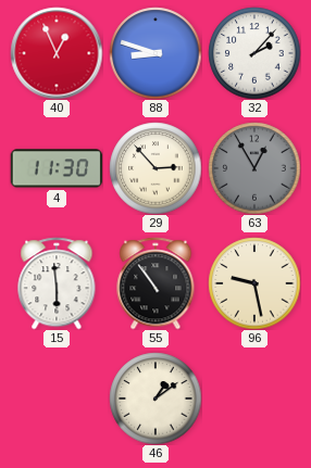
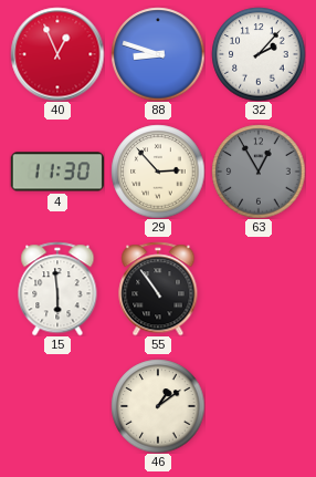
96: 9:28 -> none (254, 283)
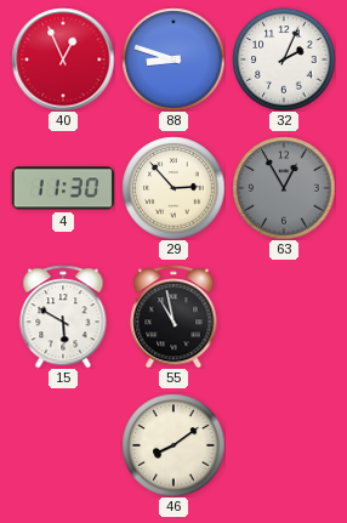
32: 2:07 -> 2:04 (284, 59)
15: 5:59 -> 5:50 (63, 317)
55: 10:54 -> 10:58 (173, 317)
46: 1:09 -> 8:09 (173, 445)
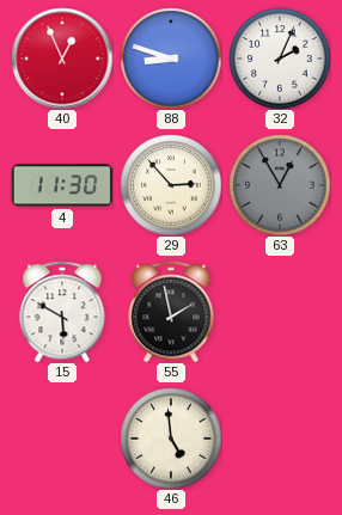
55: 10:58 -> 1:58 (171, 312)
46: 8:09 -> 4:59 (171, 439)
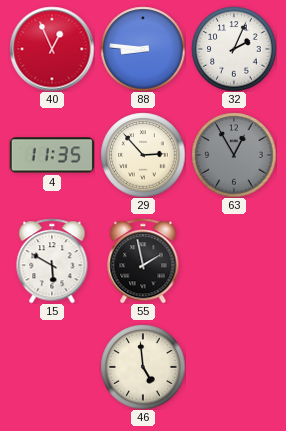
88: 8:48 -> 8:46 (143, 49)
4: 11:30 -> 11:35 (52, 155)
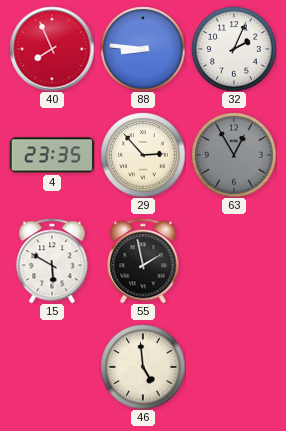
40: 12:56 -> 7:56 (52, 49)
4: 11:35 -> 23:35 (52, 155)
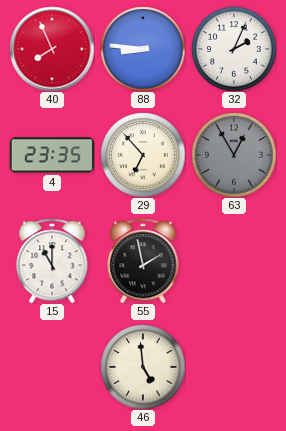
29: 2:53 -> 6:53 (143, 155)
15: 5:50 -> 11:00 (52, 261)
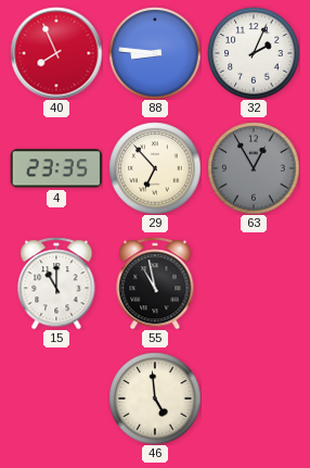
55: 1:58 -> 10:58 (155, 283)
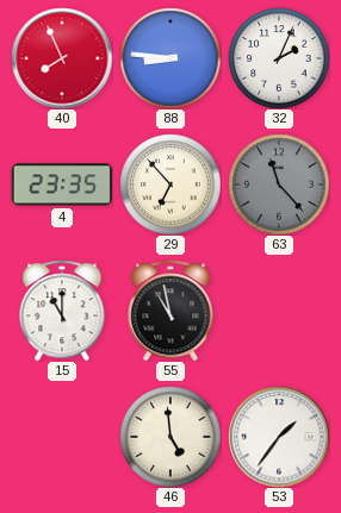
63: 12:55 -> 11:23 (279, 184)
53: none -> 1:36 (279, 437)
